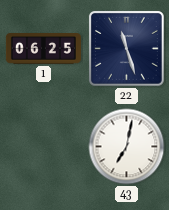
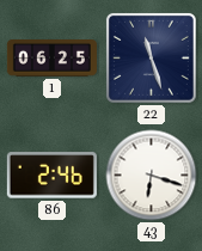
86: none -> 2:46 (51, 176)
43: 7:02 -> 6:18 (152, 176)
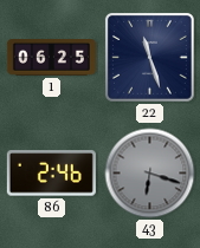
43 dial: white -> grey (150, 174)
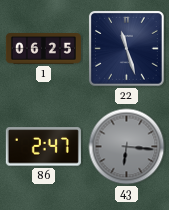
86: 2:46 -> 2:47 (43, 147)
43: 6:18 -> 6:16 (127, 147)
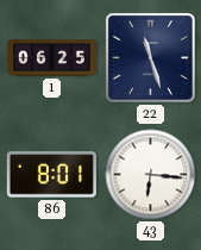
86: 2:47 -> 8:01 (51, 175)
43 dial: grey -> white (151, 175)
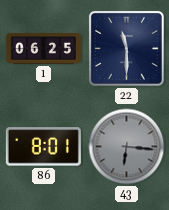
22: 11:27 -> 11:30 (127, 49)
43 dial: white -> grey (127, 147)
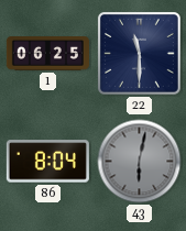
86: 8:01 -> 8:04 (47, 162)
43: 6:16 -> 6:02 (140, 162)
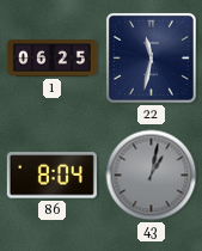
22: 11:30 -> 11:32 (152, 59)
43: 6:02 -> 1:02 (152, 176)
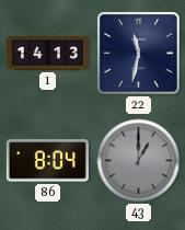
1: 06:25 -> 14:13 (47, 54)
43: 1:02 -> 1:00 (139, 161)
